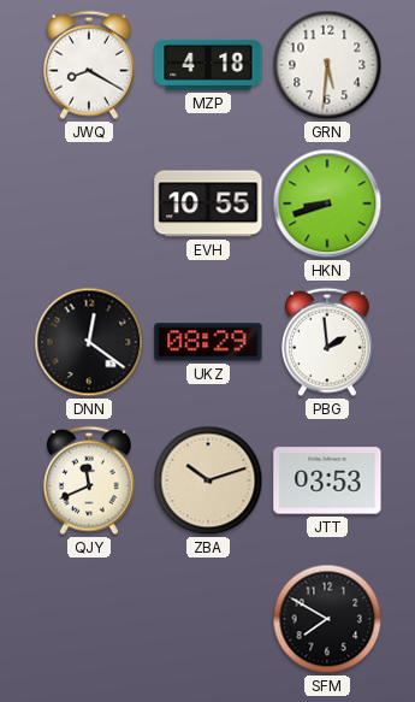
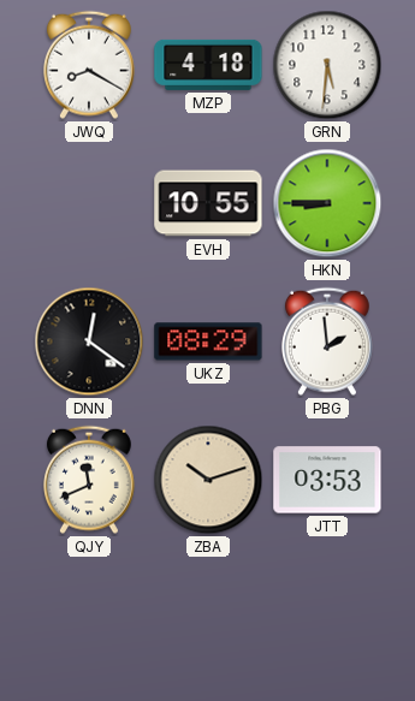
HKN: 8:42 -> 8:45 (327, 203)
SFM: 7:50 -> none (327, 619)
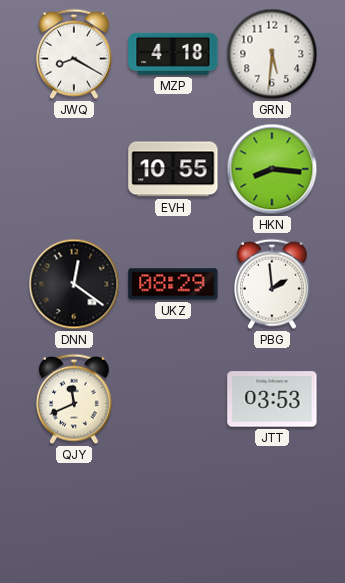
HKN: 8:45 -> 8:16 (272, 169)
ZBA: 10:12 -> none (208, 480)
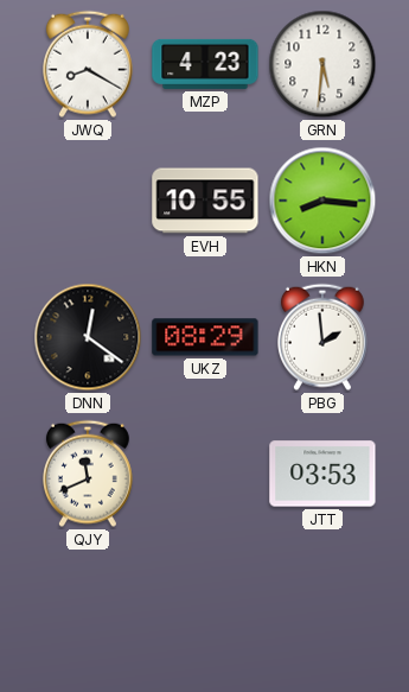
MZP: 4:18 -> 4:23 (205, 64)
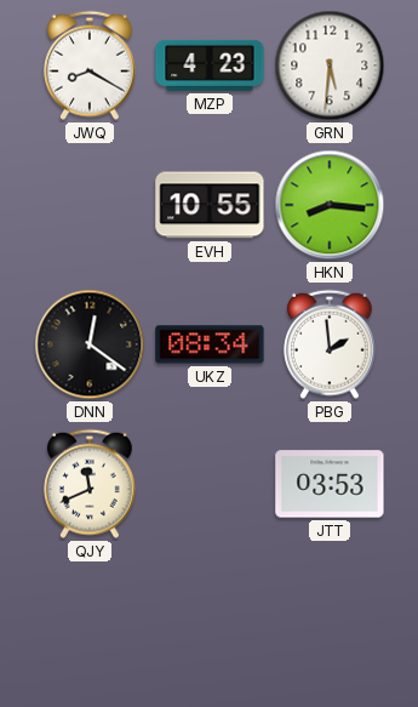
UKZ: 08:29 -> 08:34 (210, 344)
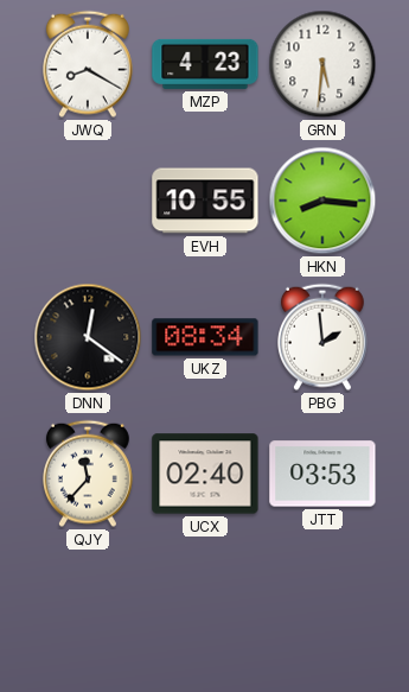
QJY: 11:41 -> 11:37 (88, 474)
UCX: none -> 02:40 (205, 474)
